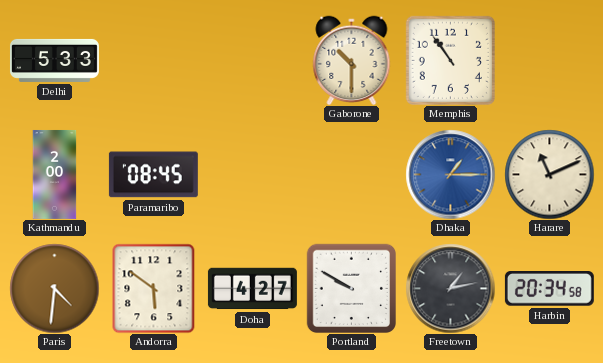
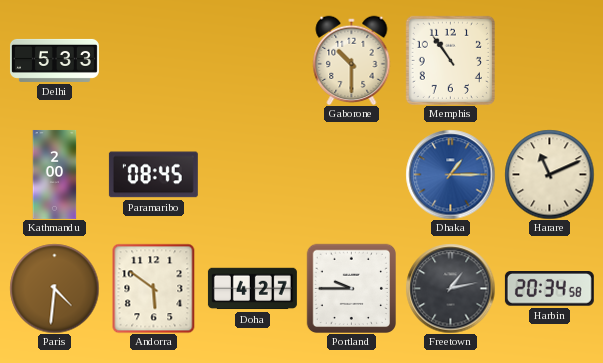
Portland: 9:50 -> 9:45 (351, 288)
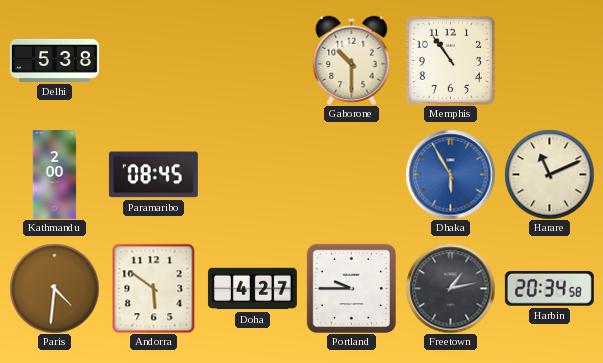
Delhi: 5:33 -> 5:38 (54, 60)
Dhaka: 1:15 -> 5:55 (450, 174)
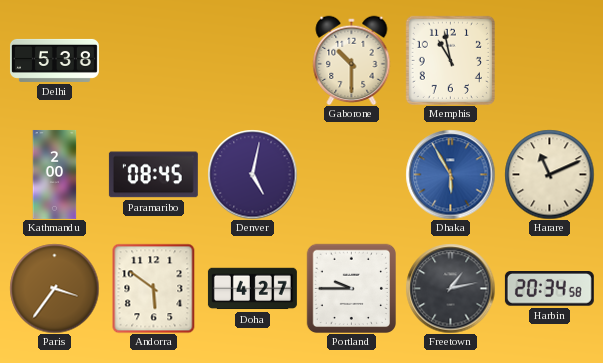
Memphis: 10:54 -> 10:58 (450, 60)
Denver: none -> 5:02 (252, 174)
Paris: 4:31 -> 3:36 (54, 288)
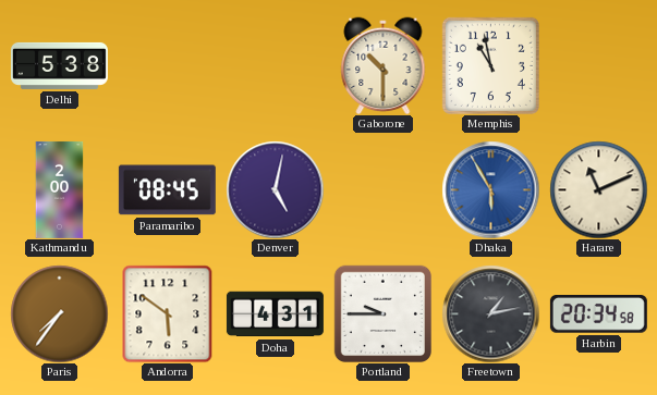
Paris: 3:36 -> 7:36 (59, 313)
Doha: 4:27 -> 4:31 (275, 314)
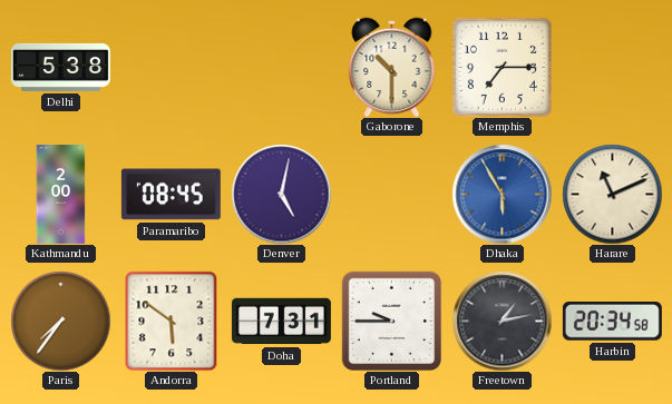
Memphis: 10:58 -> 7:15 (501, 67)
Doha: 4:31 -> 7:31 (281, 322)
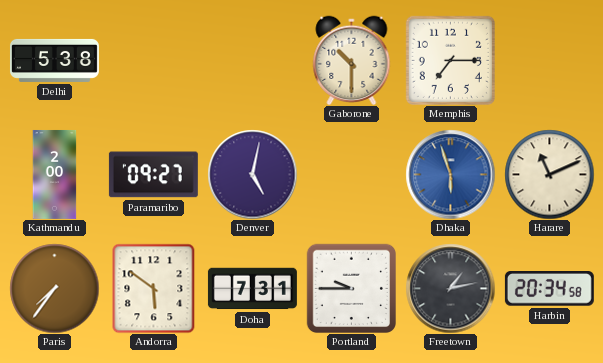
Paramaribo: 08:45 -> 09:27 (153, 175)
Dhaka: 5:55 -> 5:57 (450, 174)
